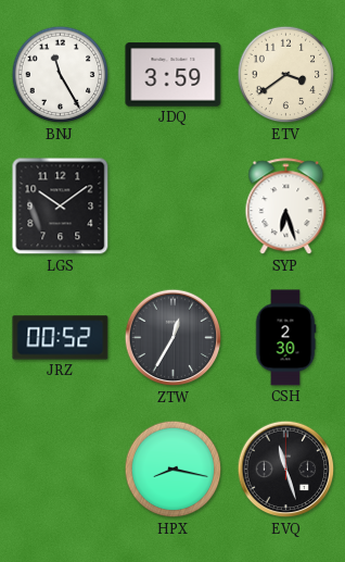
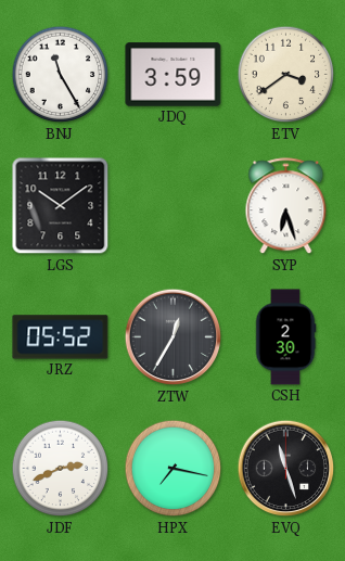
JRZ: 00:52 -> 05:52 (61, 337)
JDF: none -> 2:41 (61, 469)
HPX: 8:17 -> 7:17 (174, 469)
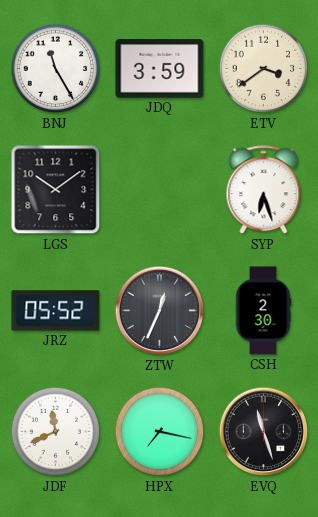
ZTW: 12:35 -> 12:34 (160, 311)
JDF: 2:41 -> 11:41 (56, 432)
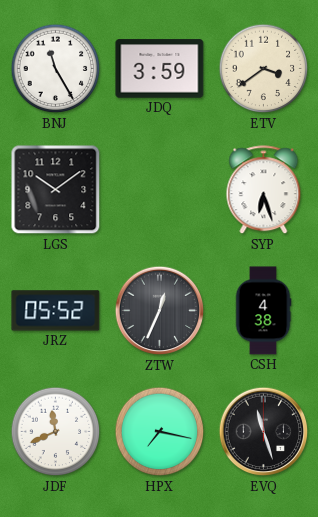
CSH: 2:30 -> 4:38 (263, 311)
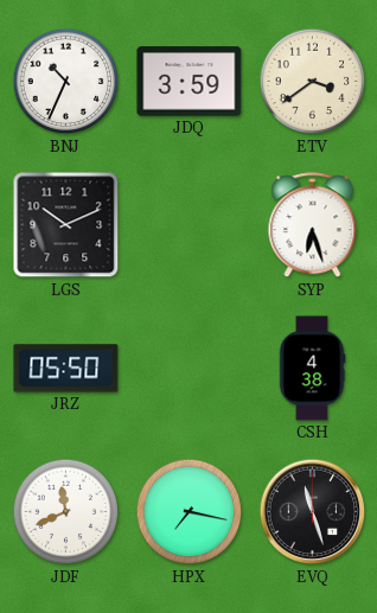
BNJ: 11:25 -> 10:34 (66, 82)
LGS: 10:09 -> 10:11 (66, 225)
JRZ: 05:52 -> 05:50 (66, 369)
ZTW: 12:34 -> none (160, 311)
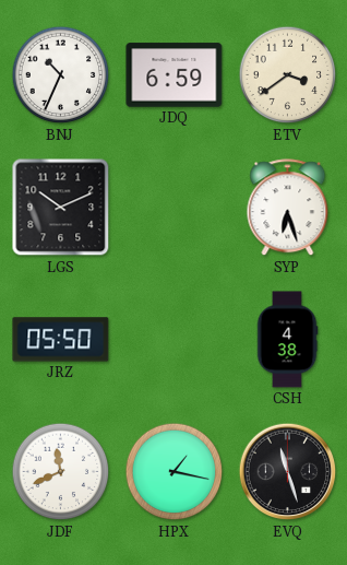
JDQ: 3:59 -> 6:59 (175, 75)
HPX: 7:17 -> 1:17 (175, 472)
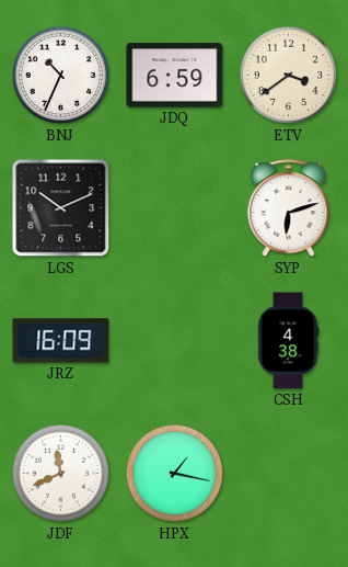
SYP: 6:27 -> 6:12 (289, 208)
JRZ: 05:50 -> 16:09 (61, 341)
EVQ: 11:27 -> none (288, 472)
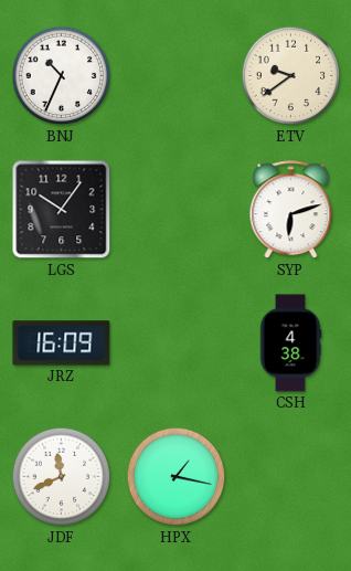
JDQ: 6:59 -> none (175, 76)
ETV: 3:39 -> 9:39 (291, 76)
LGS: 10:11 -> 10:06 (62, 210)
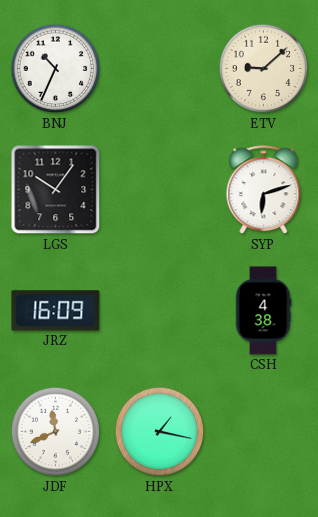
ETV: 9:39 -> 9:08 (264, 69)
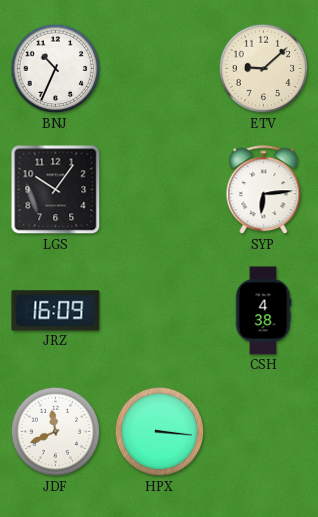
SYP: 6:12 -> 6:14 (264, 190)
HPX: 1:17 -> 3:16 (160, 432)
